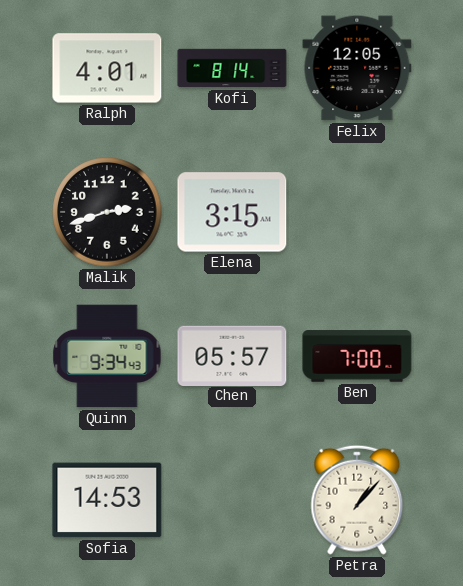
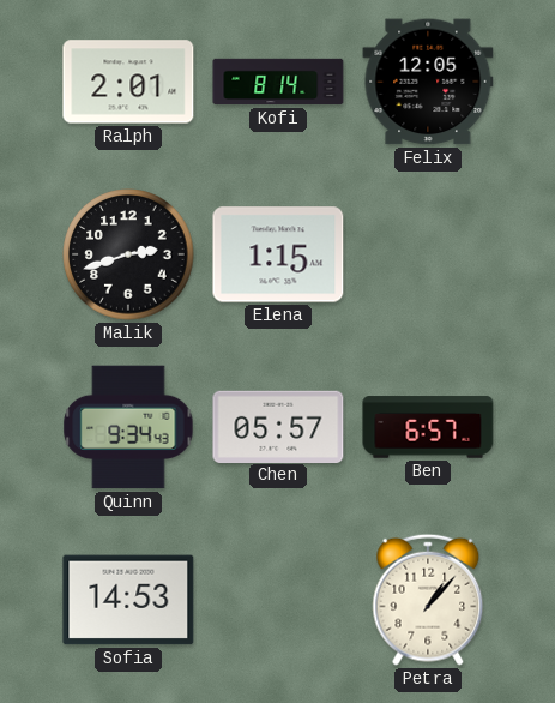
Ralph: 4:01 -> 2:01 (128, 82)
Elena: 3:15 -> 1:15 (278, 254)
Ben: 7:00 -> 6:57 (428, 427)
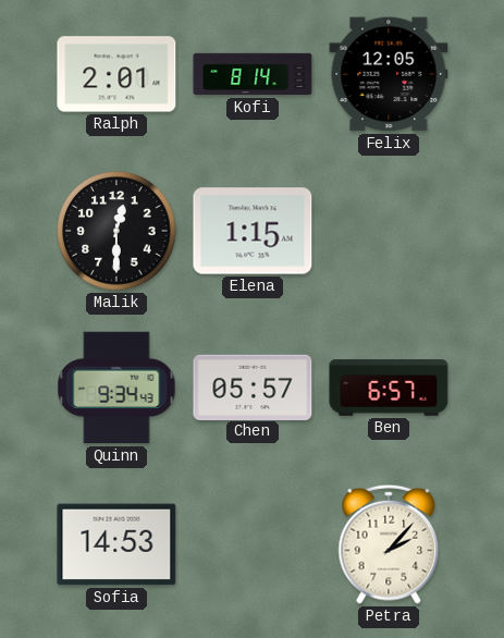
Malik: 2:42 -> 12:30 (116, 231)
Petra: 1:07 -> 2:07 (389, 544)
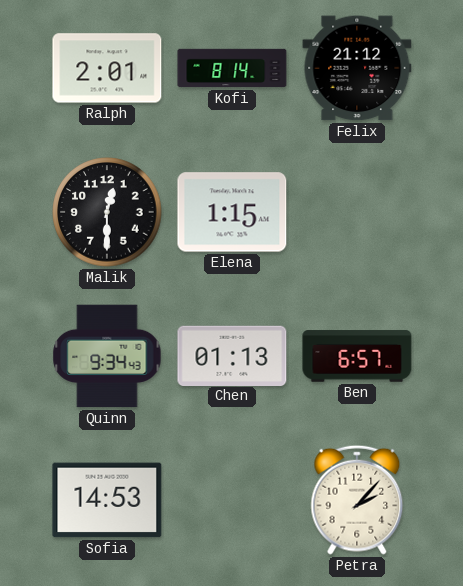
Felix: 12:05 -> 21:12 (357, 68)
Chen: 05:57 -> 01:13 (232, 355)
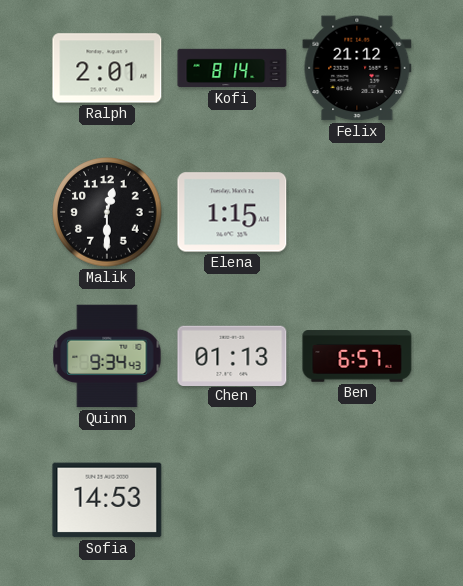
Petra: 2:07 -> none (357, 500)
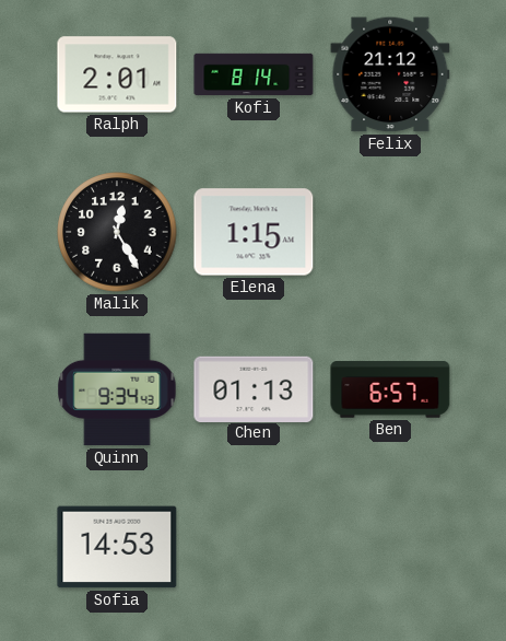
Malik: 12:30 -> 12:25 (117, 232)
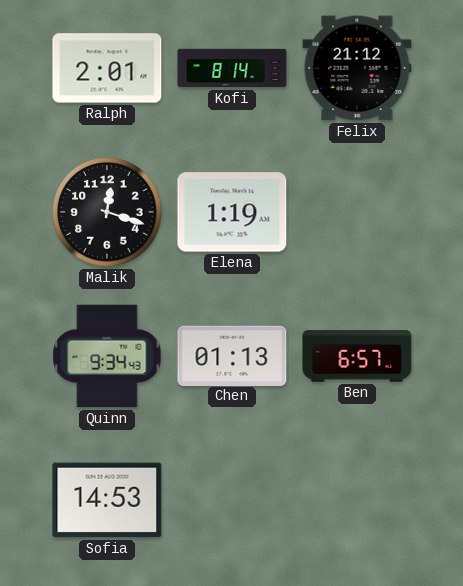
Malik: 12:25 -> 12:18 (107, 212)
Elena: 1:15 -> 1:19 (232, 212)
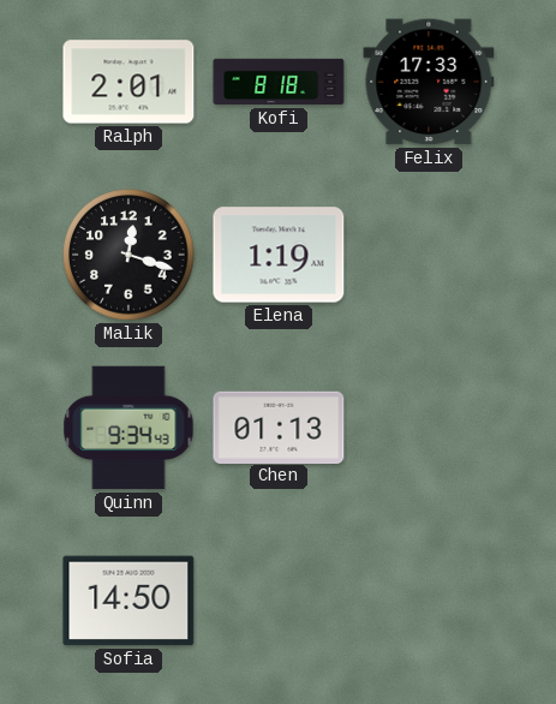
Kofi: 8:14 -> 8:18 (279, 82)
Felix: 21:12 -> 17:33 (429, 82)
Ben: 6:57 -> none (357, 356)
Sofia: 14:53 -> 14:50 (128, 601)
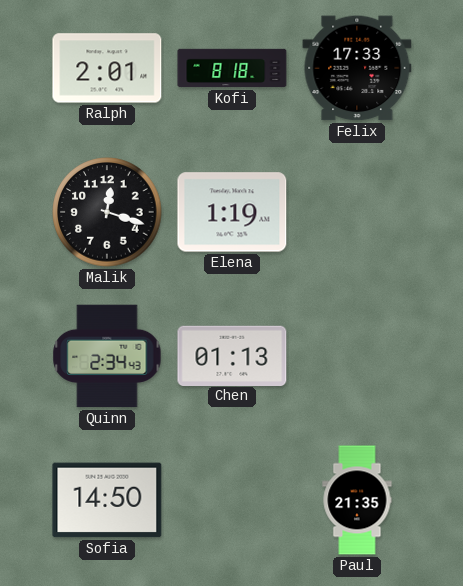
Quinn: 9:34 -> 2:34 (107, 356)
Paul: none -> 21:35 (357, 500)
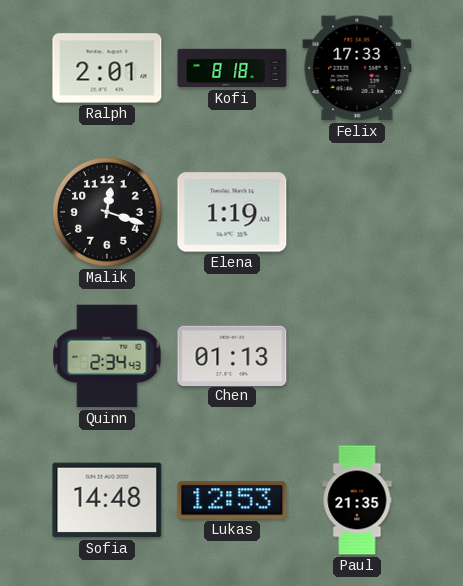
Sofia: 14:50 -> 14:48 (107, 500)
Lukas: none -> 12:53 (232, 500)
